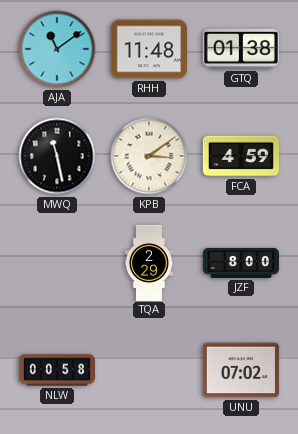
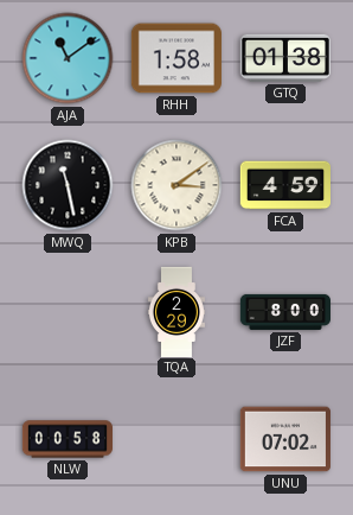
RHH: 11:48 -> 1:58 (175, 58)
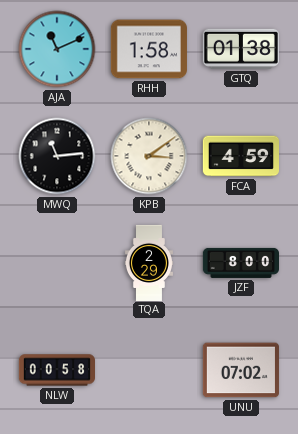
AJA: 11:09 -> 11:11 (57, 49)
MWQ: 11:28 -> 11:14 (57, 156)
